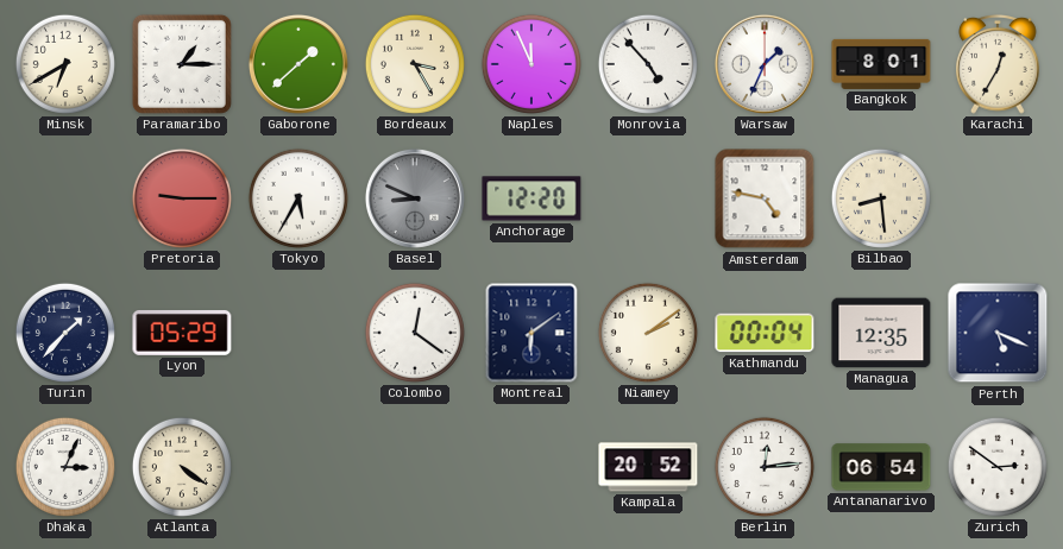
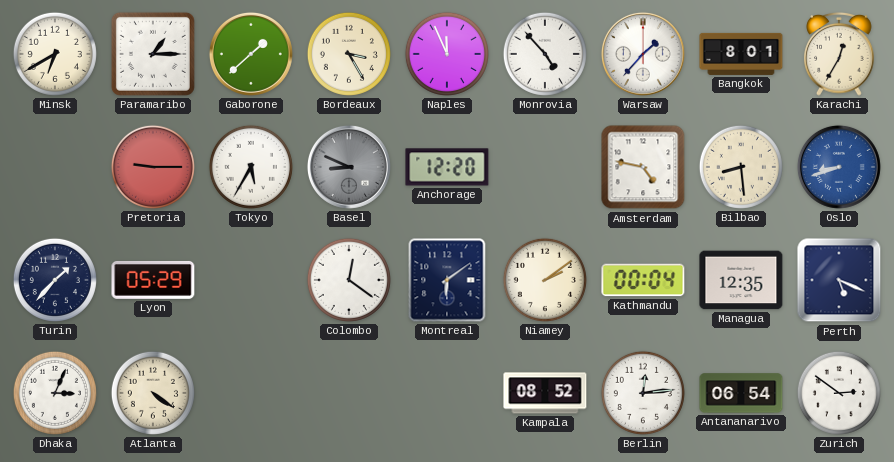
Warsaw: 1:34 -> 1:37 (643, 54)
Oslo: none -> 8:42 (839, 167)
Kampala: 20:52 -> 08:52 (545, 393)
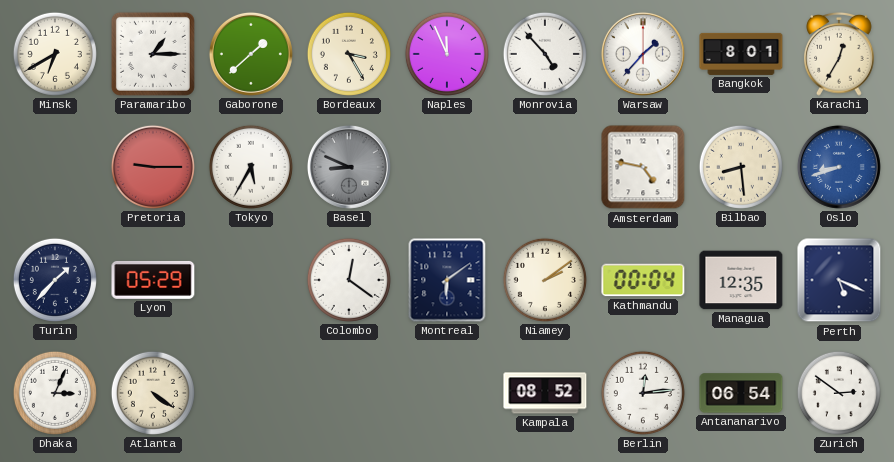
Anchorage: 12:20 -> none (447, 167)
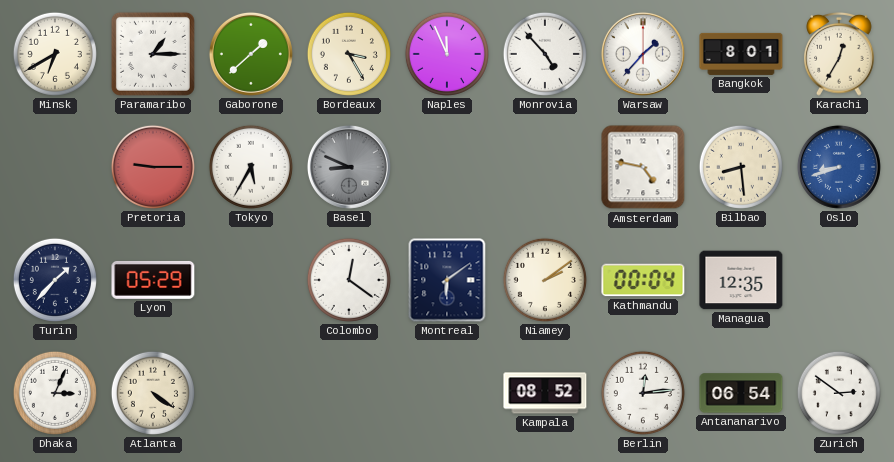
Perth: 5:19 -> none (839, 280)
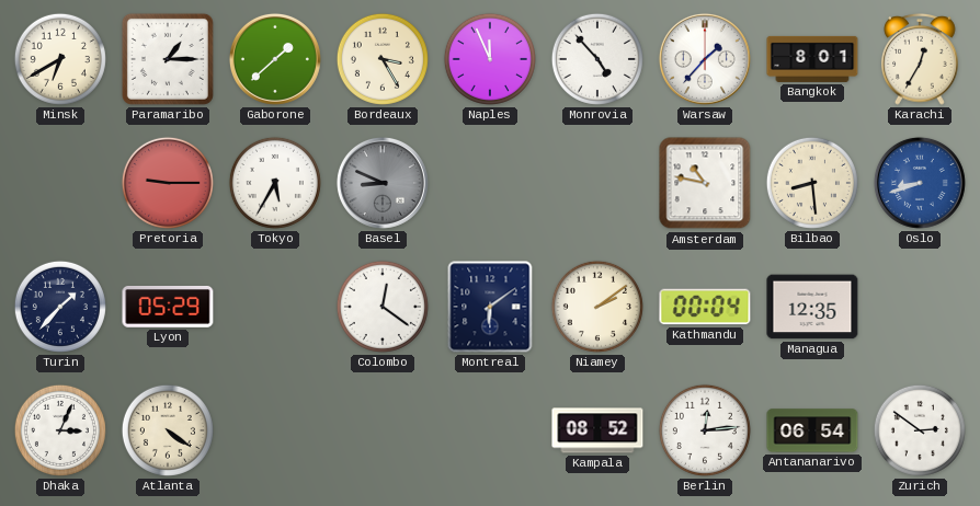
Amsterdam: 4:47 -> 10:47 (705, 183)
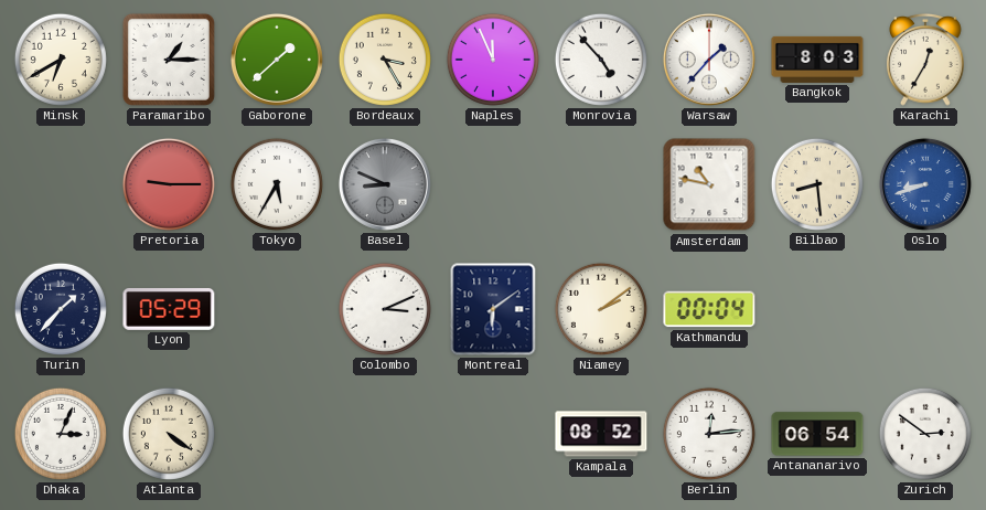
Bangkok: 8:01 -> 8:03 (817, 60)
Colombo: 12:21 -> 3:11 (385, 309)
Managua: 12:35 -> none (812, 307)
